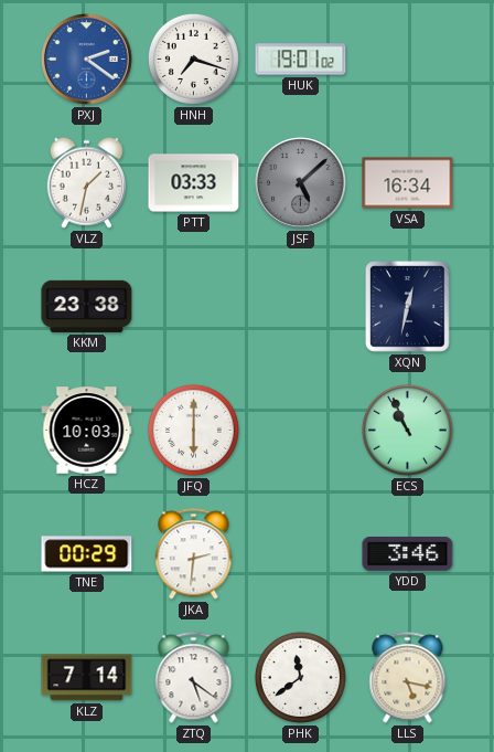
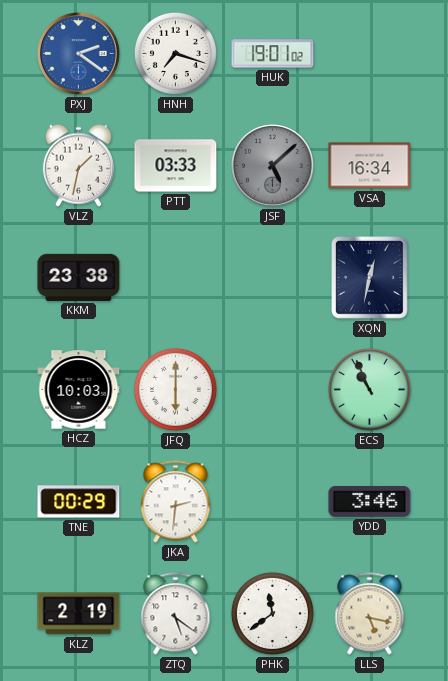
KLZ: 7:14 -> 2:19 (79, 614)
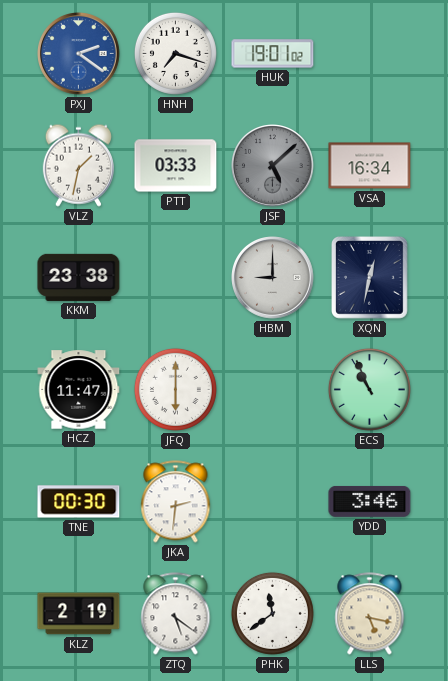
HBM: none -> 9:00 (273, 278)
HCZ: 10:03 -> 11:47 (79, 390)
TNE: 00:29 -> 00:30 (79, 502)
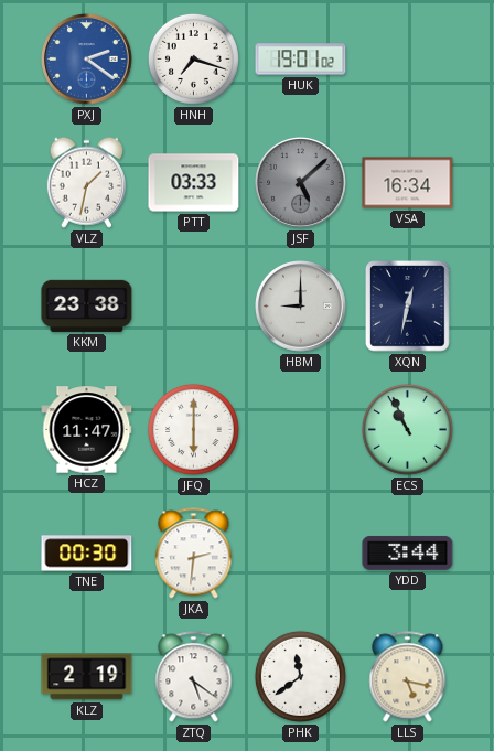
YDD: 3:46 -> 3:44 (408, 552)
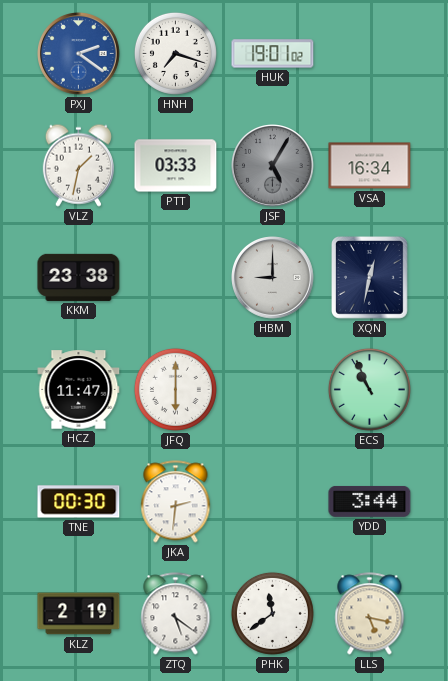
JSF: 5:08 -> 5:05 (273, 166)
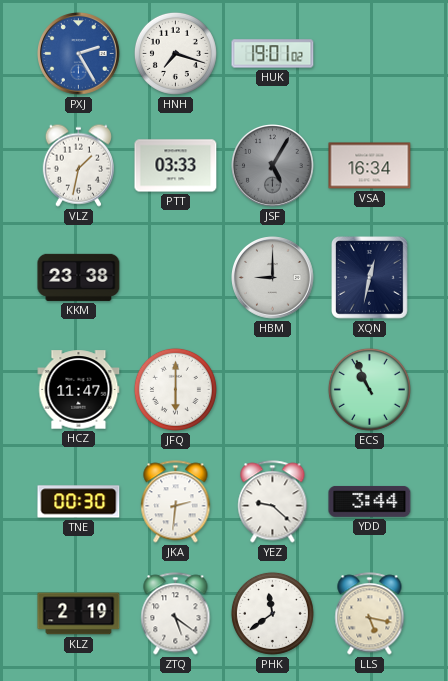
PXJ: 2:21 -> 2:25 (79, 54)
YEZ: none -> 9:22 (273, 502)
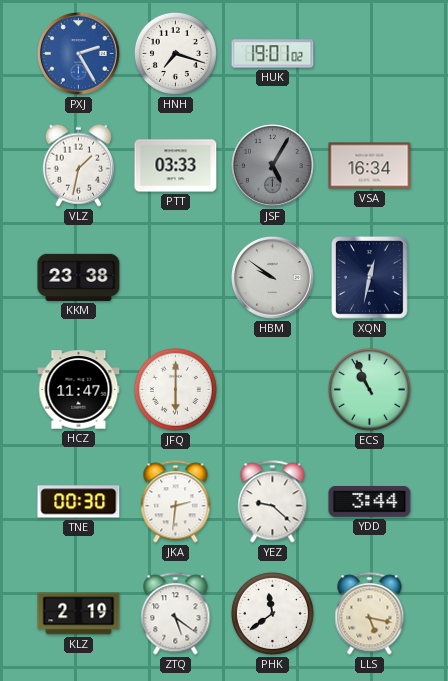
HBM: 9:00 -> 9:51 (273, 278)
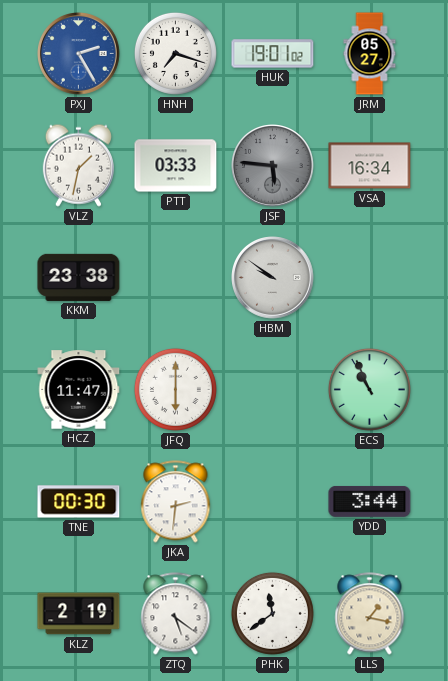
JRM: none -> 05:27 (370, 54)
JSF: 5:05 -> 5:46 (273, 166)
XQN: 12:32 -> none (370, 278)
YEZ: 9:22 -> none (273, 502)
LLS: 5:17 -> 1:17 (370, 614)
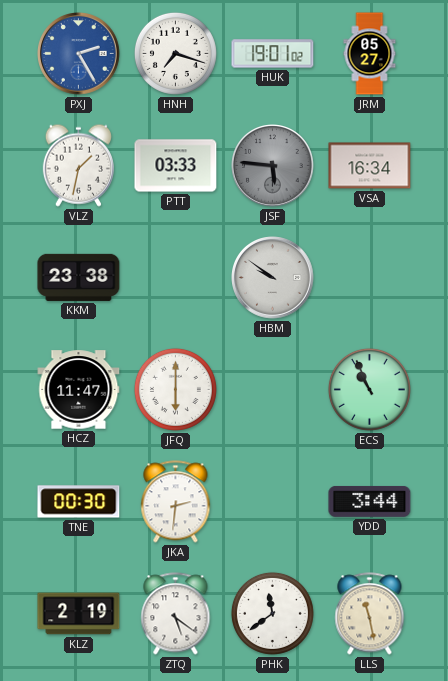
LLS: 1:17 -> 11:28 (370, 614)
